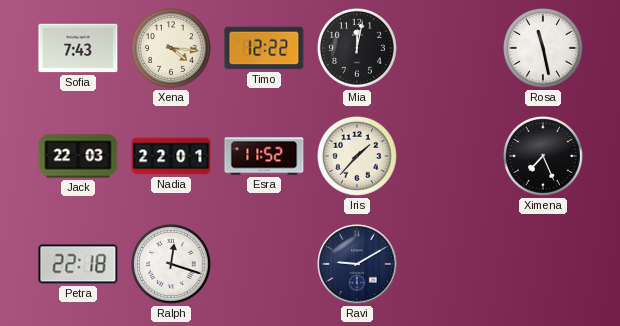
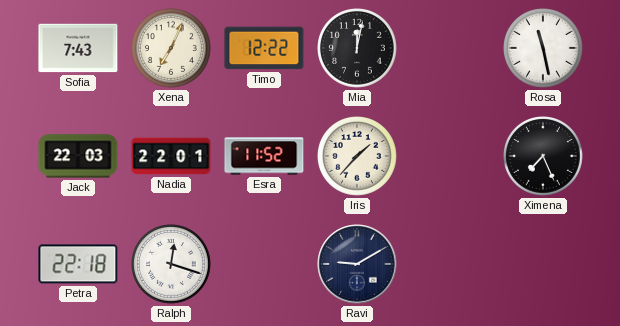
Xena: 4:16 -> 7:04 (172, 49)
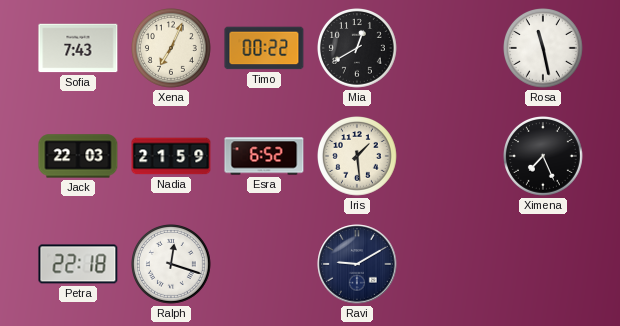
Timo: 12:22 -> 00:22 (264, 48)
Mia: 12:02 -> 12:40 (358, 49)
Nadia: 22:01 -> 21:59 (171, 156)
Esra: 11:52 -> 6:52 (264, 156)
Iris: 1:37 -> 1:29 (358, 157)
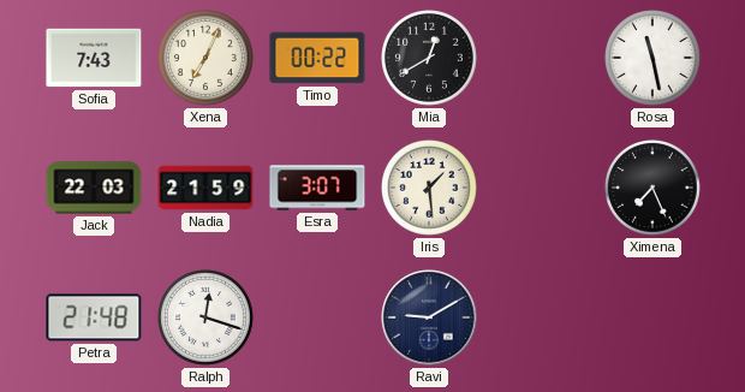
Esra: 6:52 -> 3:07 (317, 188)
Petra: 22:18 -> 21:48 (94, 317)
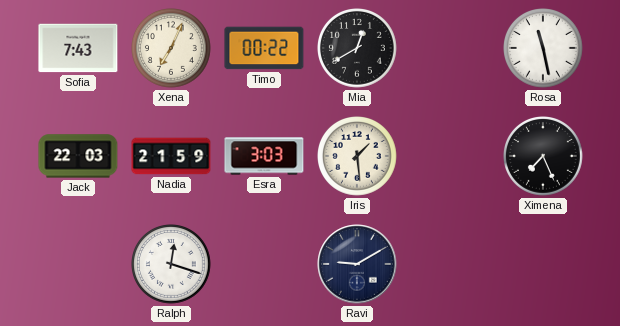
Esra: 3:07 -> 3:03 (264, 156)
Petra: 21:48 -> none (94, 317)
